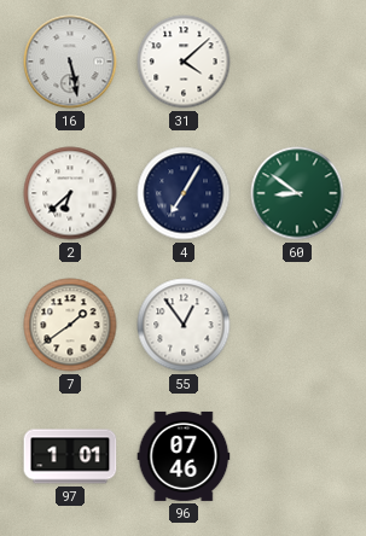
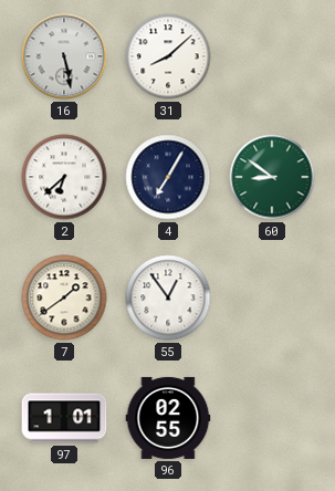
31: 4:08 -> 8:08 (168, 56)
96: 07:46 -> 02:55 (168, 418)
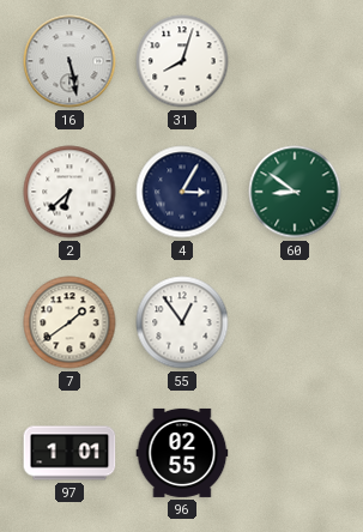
31: 8:08 -> 8:03 (182, 61)
4: 7:05 -> 3:05 (182, 192)
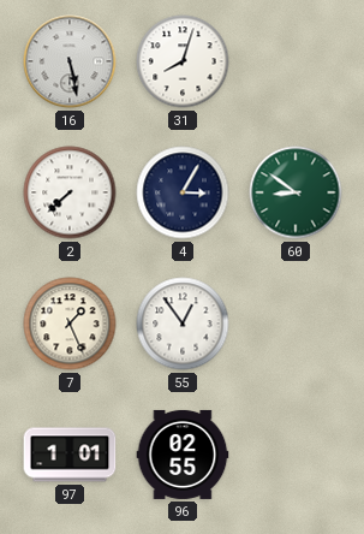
2: 6:38 -> 7:38 (70, 192)
7: 1:39 -> 1:26 (70, 324)
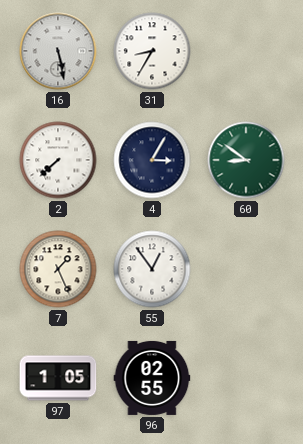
31: 8:03 -> 8:35 (152, 51)
97: 1:01 -> 1:05 (58, 378)
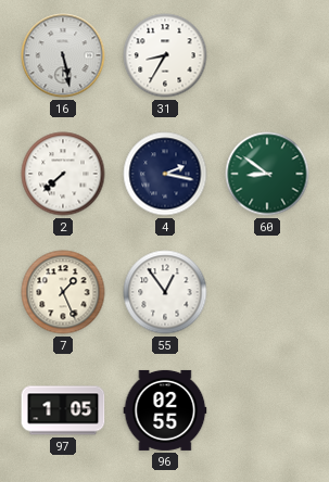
4: 3:05 -> 2:17 (165, 174)
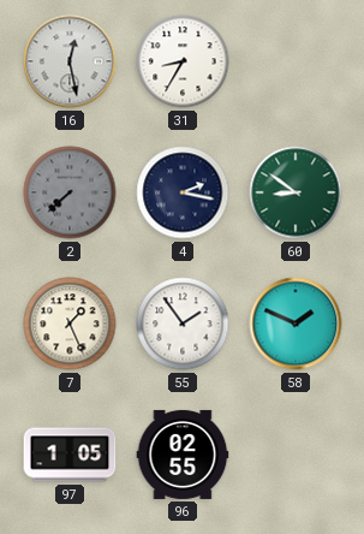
16: 5:28 -> 12:28 (70, 61)
2 dial: white -> grey (70, 192)
55: 12:54 -> 1:54 (183, 324)
58: none -> 1:49 (296, 324)
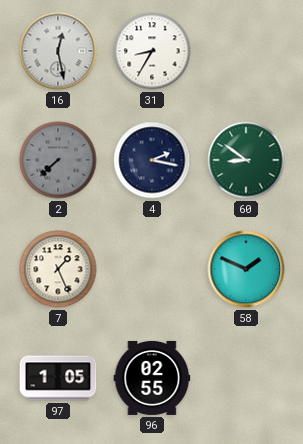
55: 1:54 -> none (183, 324)
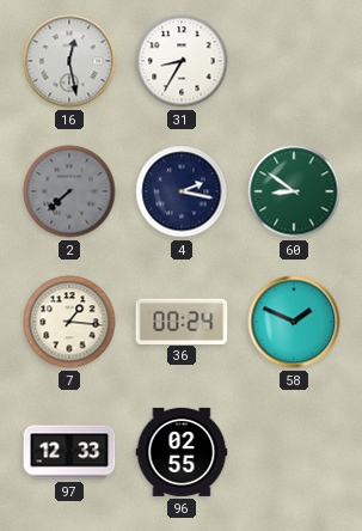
7: 1:26 -> 1:16 (69, 322)
36: none -> 00:24 (182, 321)
97: 1:05 -> 12:33 (69, 452)
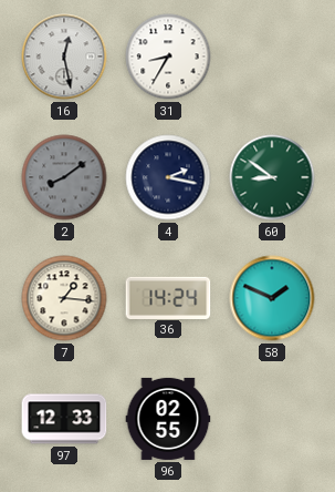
2: 7:38 -> 8:09 (64, 177)
36: 00:24 -> 14:24 (168, 297)
